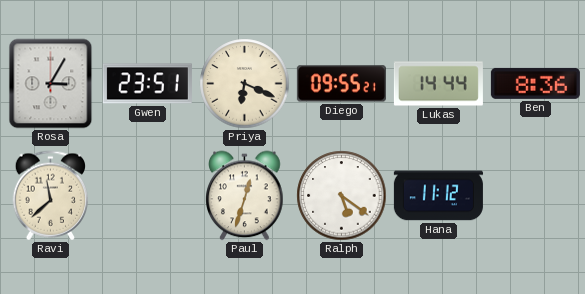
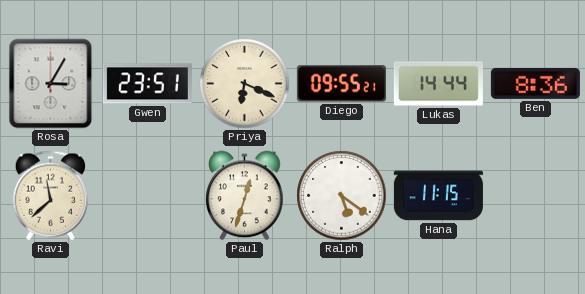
Hana: 11:12 -> 11:15 (438, 196)
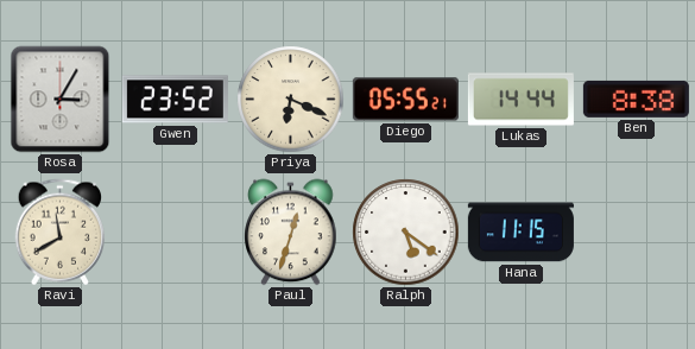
Gwen: 23:51 -> 23:52 (175, 100)
Diego: 09:55 -> 05:55 (405, 100)
Ben: 8:36 -> 8:38 (636, 99)
Ravi: 11:38 -> 11:40 (61, 233)
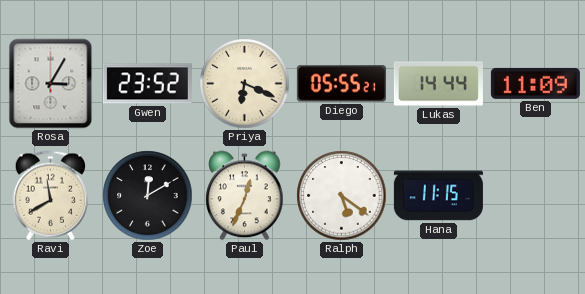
Ben: 8:38 -> 11:09 (535, 83)
Zoe: none -> 12:10 (148, 196)
Paul: 12:33 -> 12:34 (245, 196)
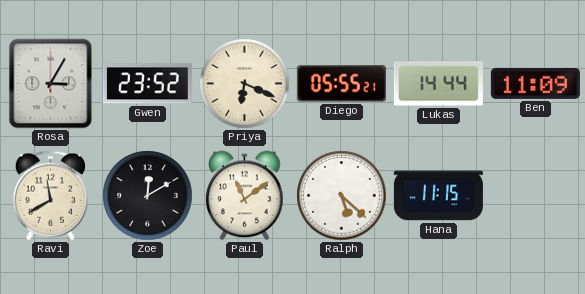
Paul: 12:34 -> 11:09 (245, 196)
Ralph: 5:21 -> 5:22 (342, 196)
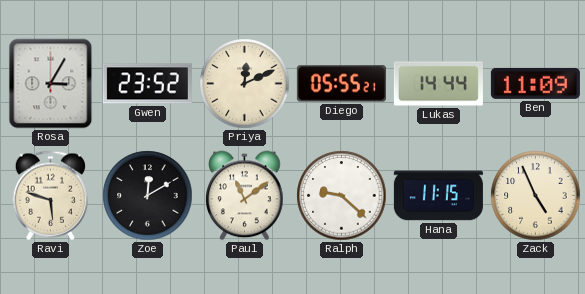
Priya: 6:19 -> 12:11 (245, 84)
Ravi: 11:40 -> 5:48 (51, 196)
Ralph: 5:22 -> 9:22 (342, 196)
Zack: none -> 4:56 (536, 196)
